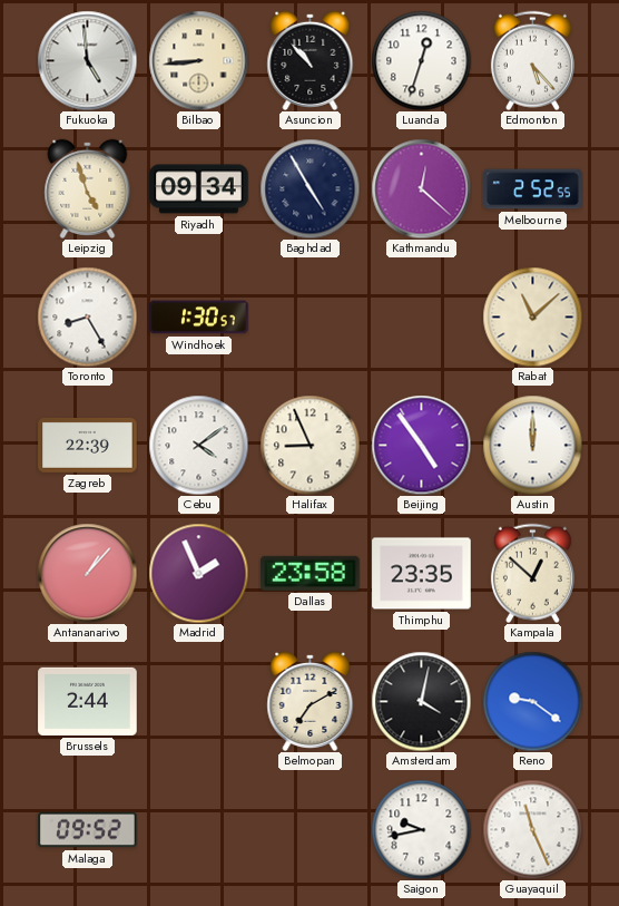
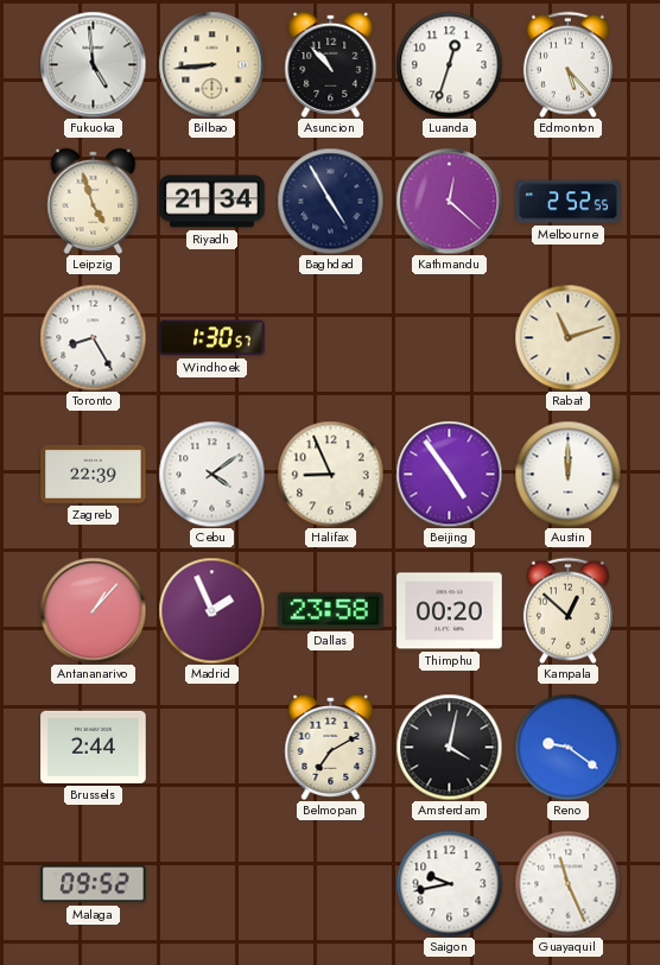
Riyadh: 09:34 -> 21:34 (212, 202)
Rabat: 11:08 -> 11:12 (567, 337)
Thimphu: 23:35 -> 00:20 (450, 611)
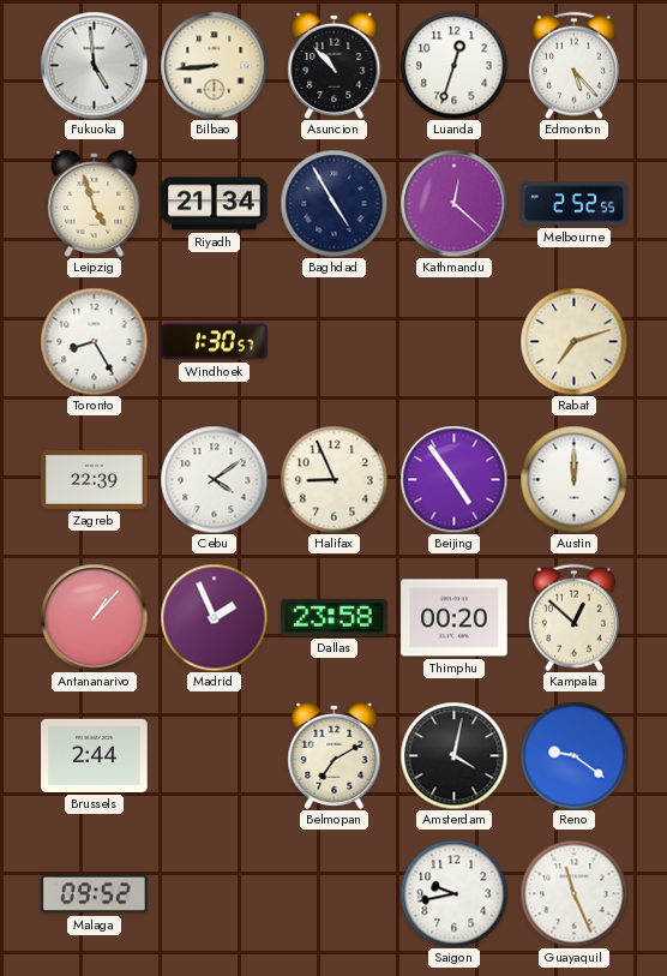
Rabat: 11:12 -> 7:12 (573, 341)
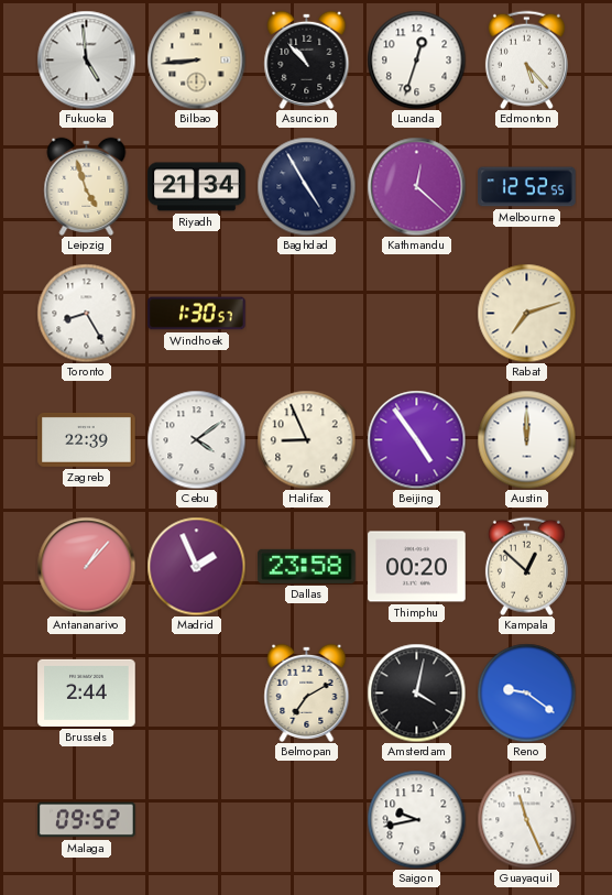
Melbourne: 2:52 -> 12:52 (527, 187)
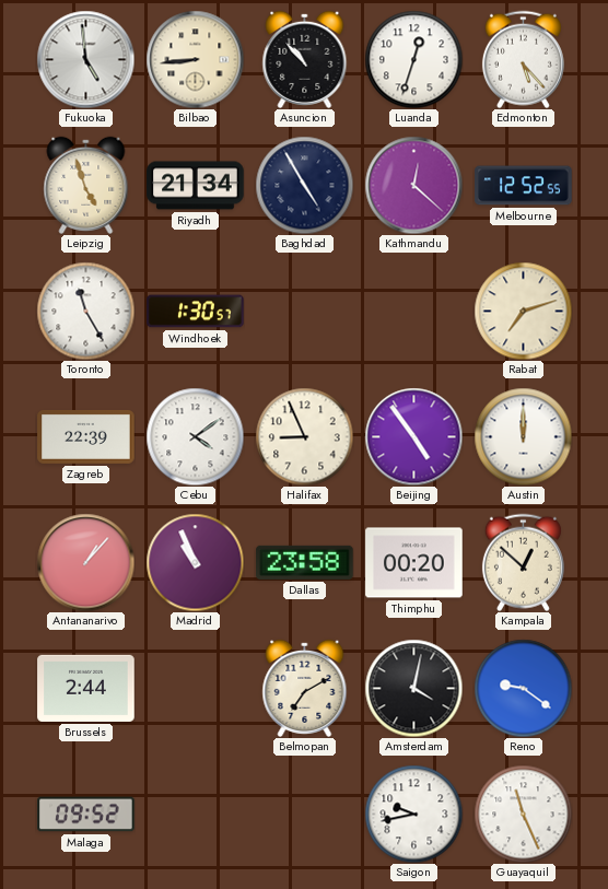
Toronto: 8:25 -> 11:25 (85, 311)
Madrid: 1:56 -> 10:56 (195, 562)
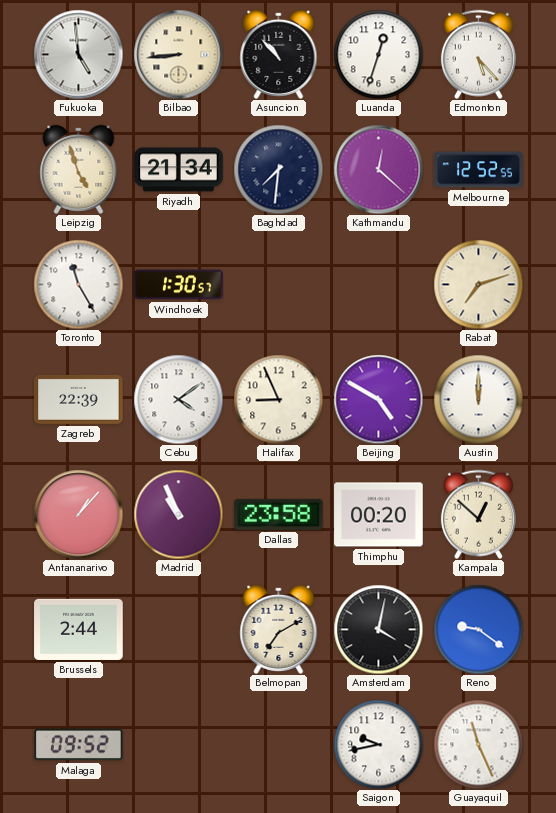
Baghdad: 4:55 -> 7:31 (278, 169)
Beijing: 4:54 -> 4:50 (378, 399)
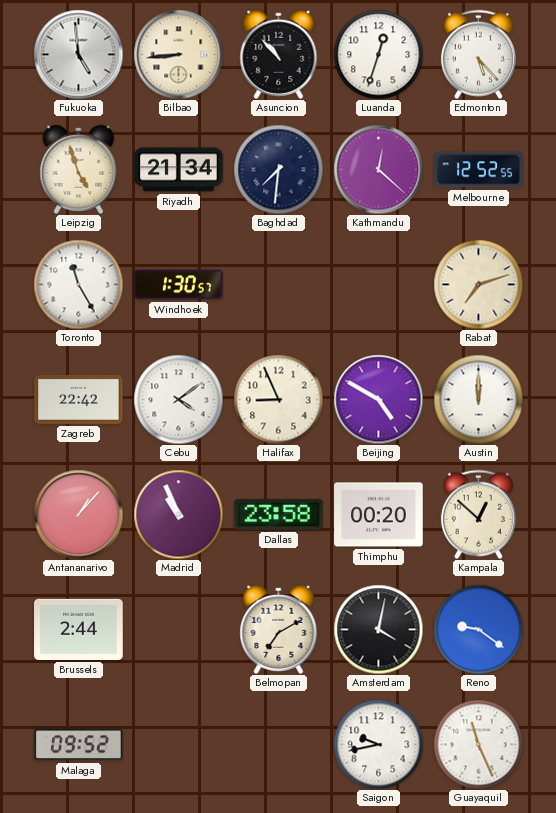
Zagreb: 22:39 -> 22:42 (79, 399)
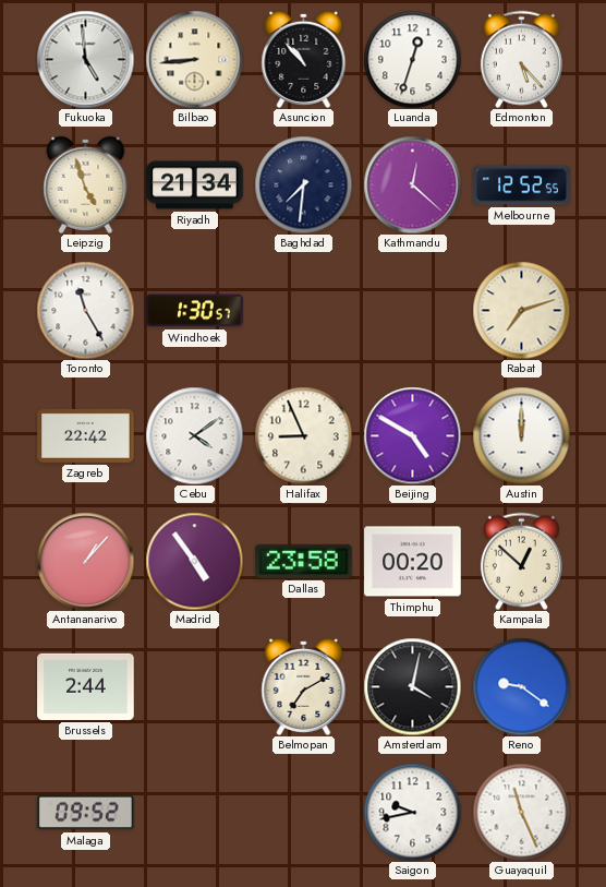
Madrid: 10:56 -> 4:54 (194, 561)
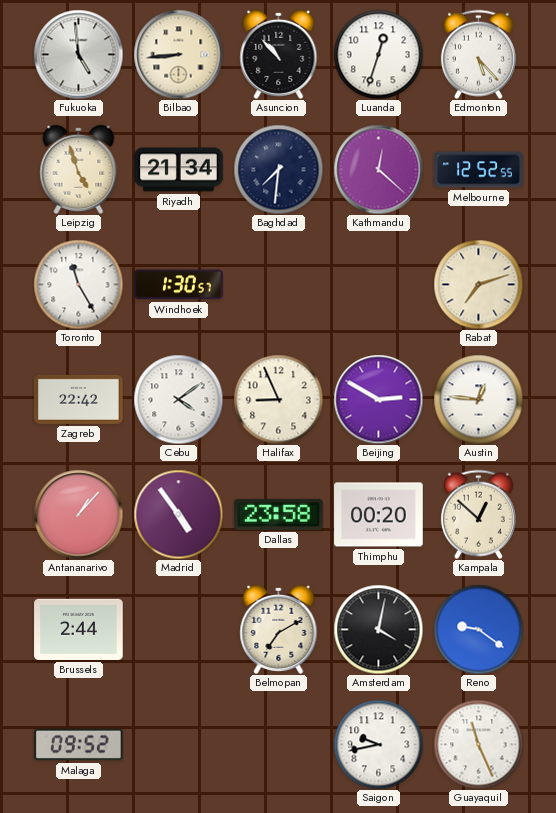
Beijing: 4:50 -> 2:50 (378, 399)
Austin: 12:00 -> 12:46 (478, 399)
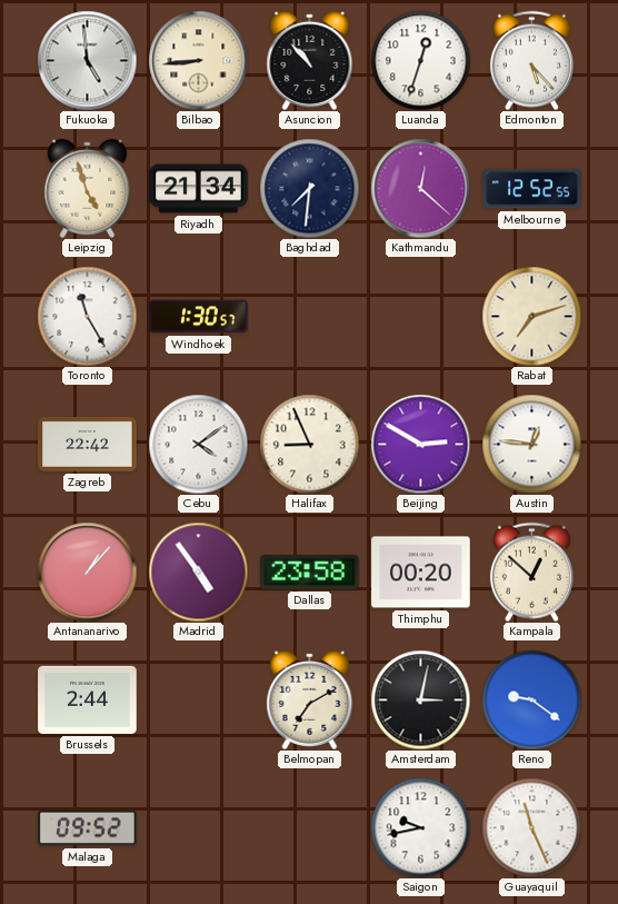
Amsterdam: 4:02 -> 3:02 (420, 699)
